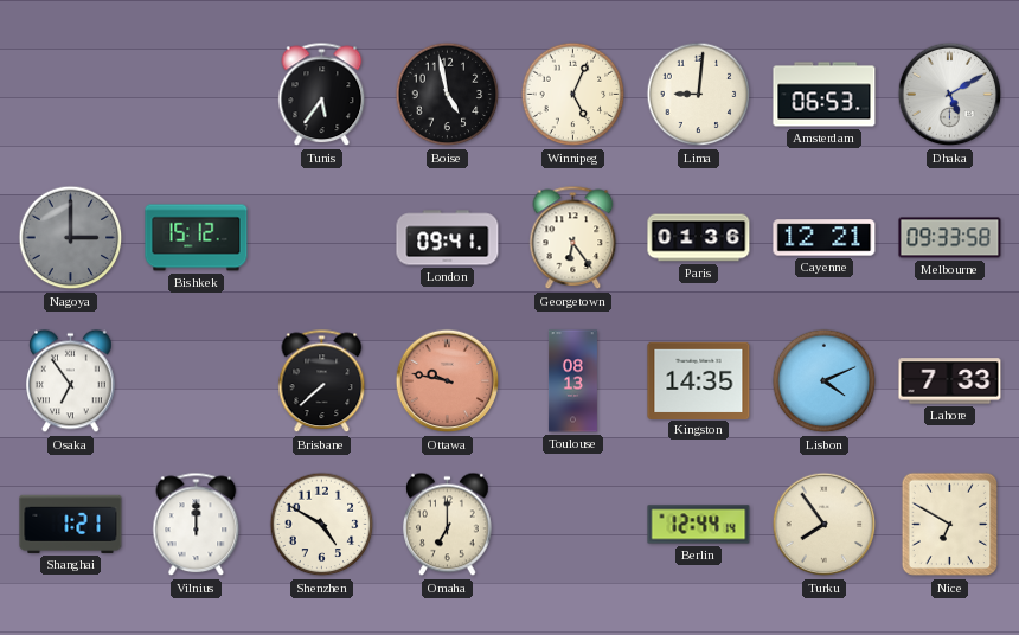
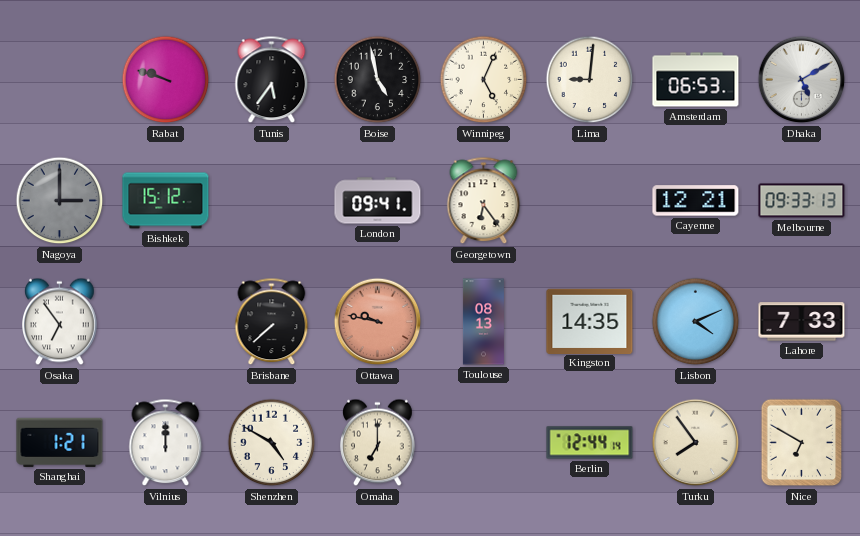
Rabat: none -> 9:48 (166, 80)
Paris: 01:36 -> none (699, 238)
Melbourne: 09:33:58 -> 09:33:13 (802, 201)
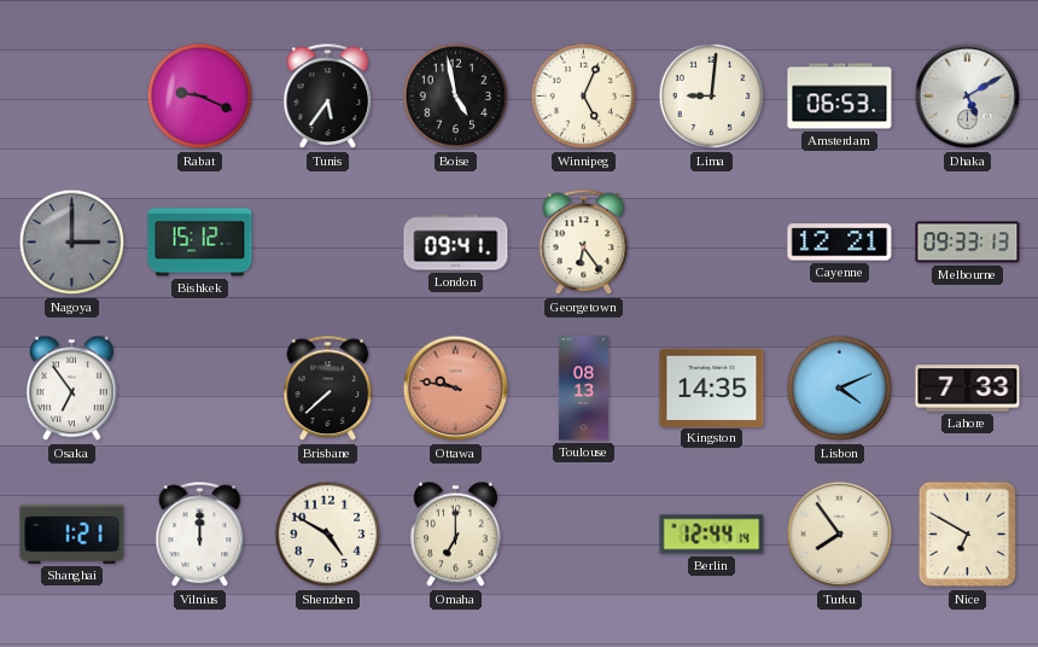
Rabat: 9:48 -> 9:19 (200, 97)
